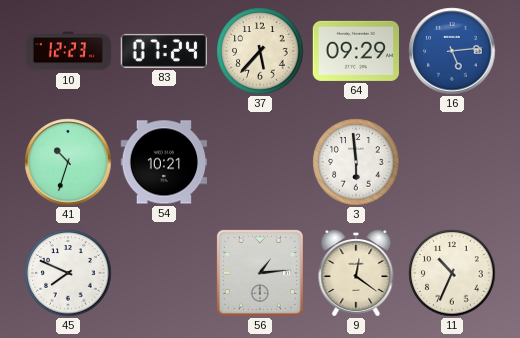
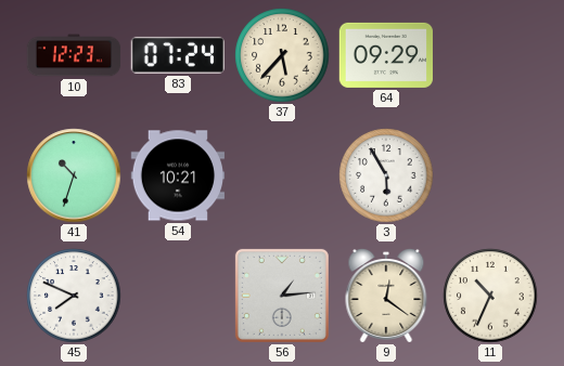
16: 5:14 -> none (452, 51)
3: 5:59 -> 5:55 (386, 175)
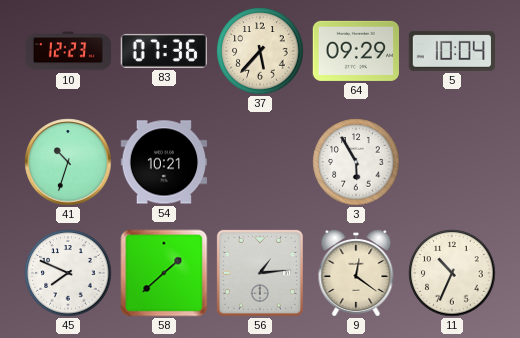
83: 07:24 -> 07:36 (164, 51)
5: none -> 10:04 (451, 51)
58: none -> 1:38 (164, 273)
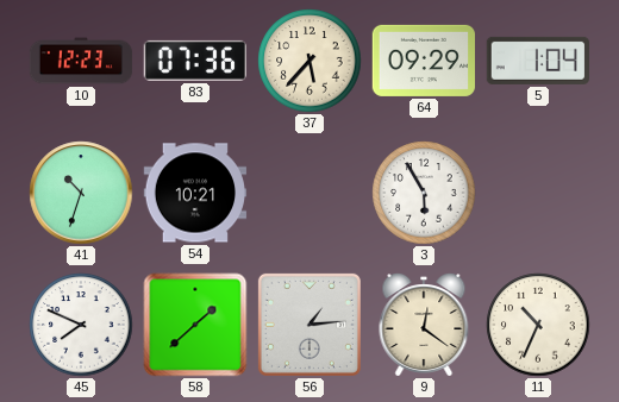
5: 10:04 -> 1:04 (537, 61)
